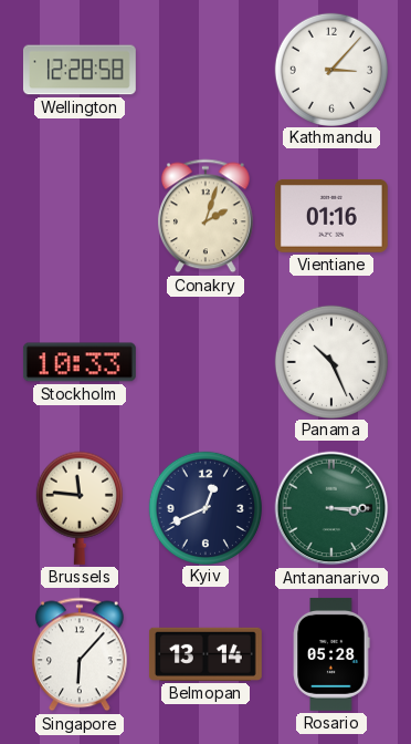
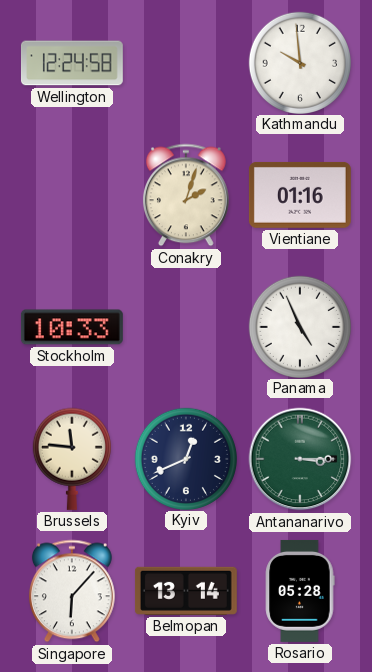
Wellington: 12:28 -> 12:24 (72, 63)
Kathmandu: 3:07 -> 9:59 (299, 62)
Panama: 10:26 -> 4:56 (299, 326)
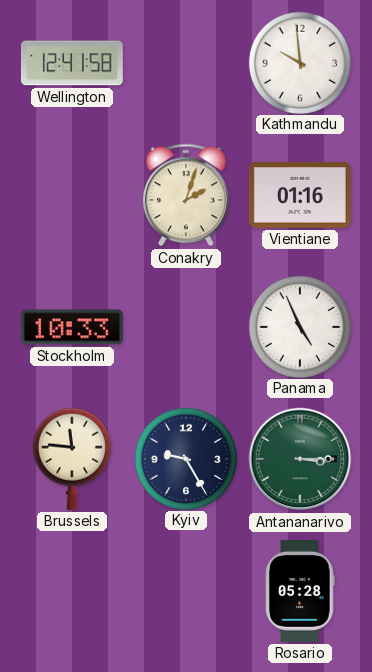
Wellington: 12:24 -> 12:41 (72, 63)
Kyiv: 12:41 -> 9:25 (185, 458)
Singapore: 6:07 -> none (72, 591)
Belmopan: 13:14 -> none (186, 591)
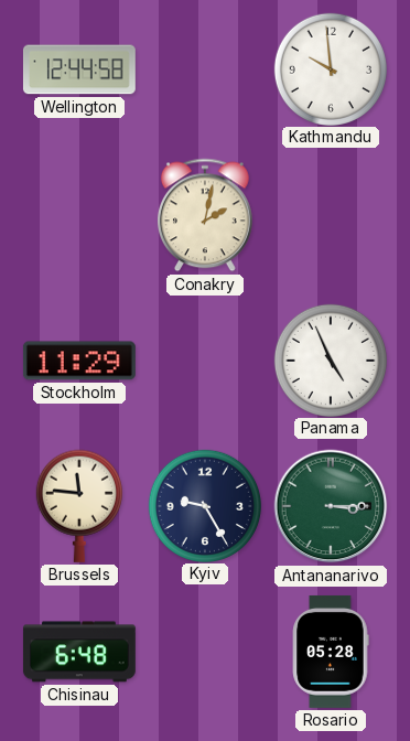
Wellington: 12:41 -> 12:44 (79, 69)
Conakry: 2:03 -> 2:02 (205, 215)
Vientiane: 01:16 -> none (300, 195)
Stockholm: 10:33 -> 11:29 (79, 361)
Chisinau: none -> 6:48 (79, 652)
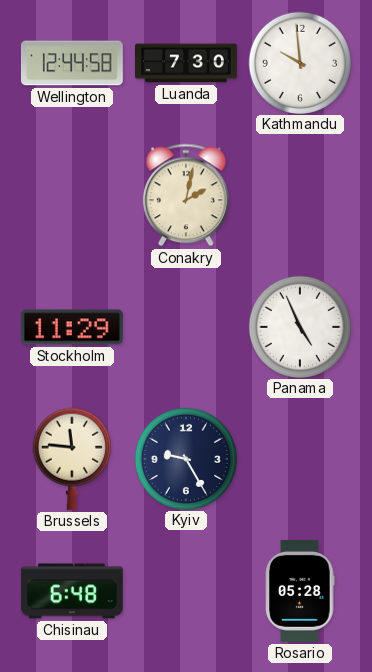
Luanda: none -> 7:30 (187, 63)
Antananarivo: 3:15 -> none (331, 506)
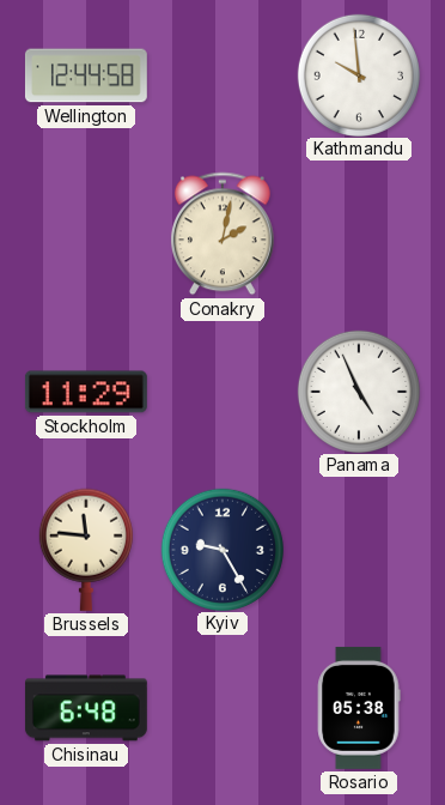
Luanda: 7:30 -> none (187, 63)
Rosario: 05:28 -> 05:38 (359, 708)
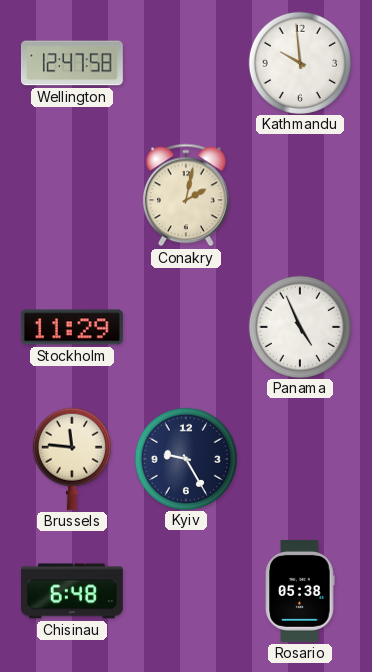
Wellington: 12:44 -> 12:47 (72, 63)
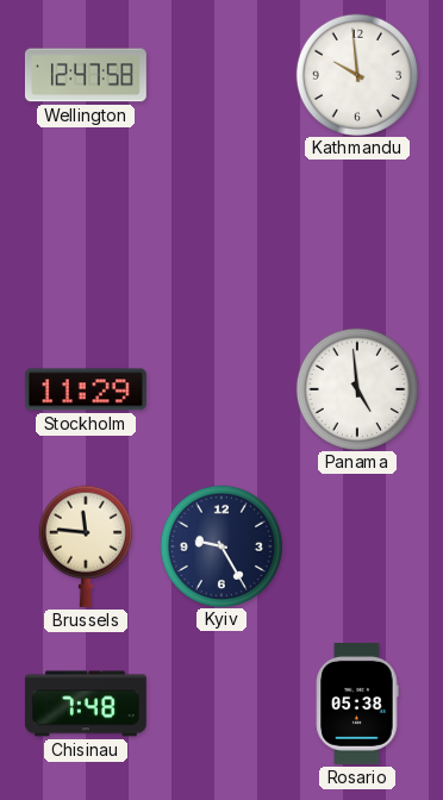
Conakry: 2:02 -> none (186, 195)
Panama: 4:56 -> 4:59 (356, 388)
Chisinau: 6:48 -> 7:48 (86, 704)
